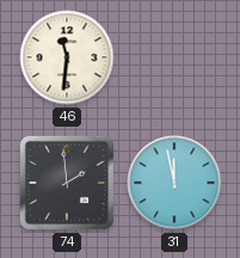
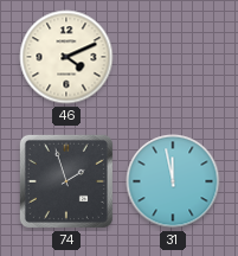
46: 11:31 -> 4:11 (66, 57)
74: 1:59 -> 1:57 (66, 181)
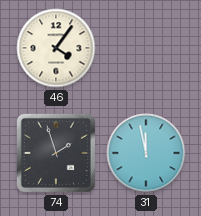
46: 4:11 -> 4:06 (56, 48)
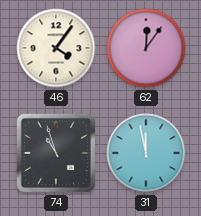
62: none -> 12:06 (146, 48)
74: 1:57 -> 10:57 (56, 153)
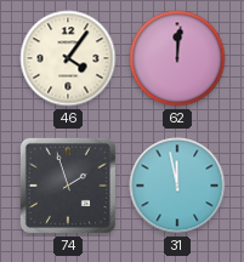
62: 12:06 -> 12:01 (177, 58)
74: 10:57 -> 1:57 (68, 186)
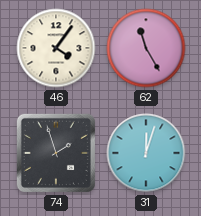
62: 12:01 -> 11:25 (146, 48)
31: 11:58 -> 12:03 (146, 153)
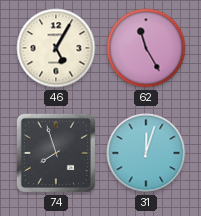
46: 4:06 -> 5:05 (56, 48)
74: 1:57 -> 7:57 (56, 153)
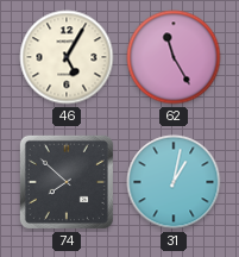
74: 7:57 -> 7:52 (67, 182)
31: 12:03 -> 1:02 (174, 182)
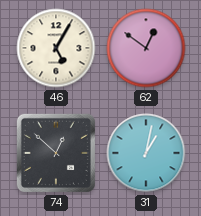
62: 11:25 -> 12:51 (146, 48)
74: 7:52 -> 12:52 (56, 153)
